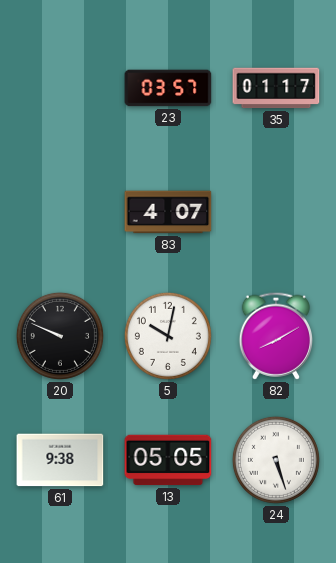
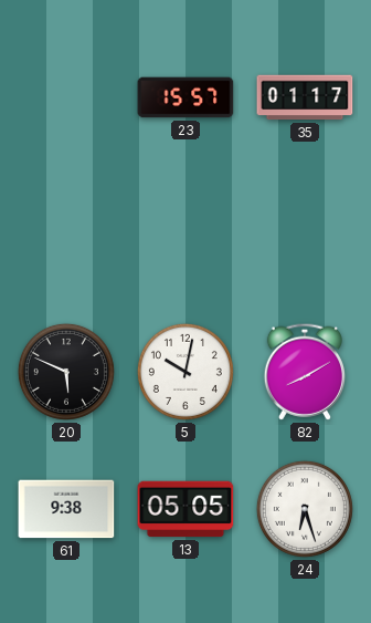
23: 03:57 -> 15:57 (185, 97)
83: 4:07 -> none (168, 212)
20: 9:49 -> 5:49 (66, 372)
24: 5:27 -> 6:27 (305, 509)
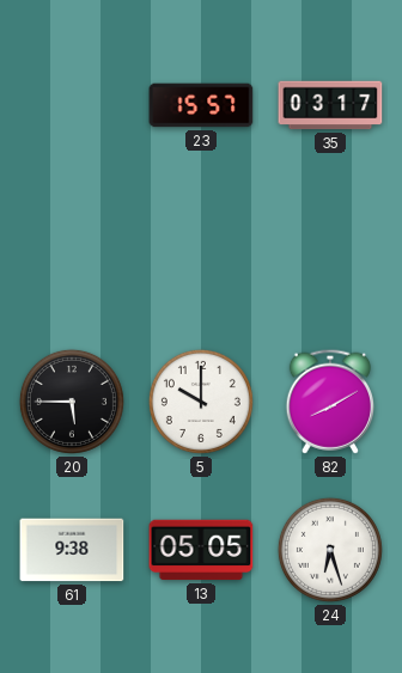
35: 01:17 -> 03:17 (330, 105)
20: 5:49 -> 5:45 (72, 402)
5: 10:02 -> 10:00 (201, 402)
